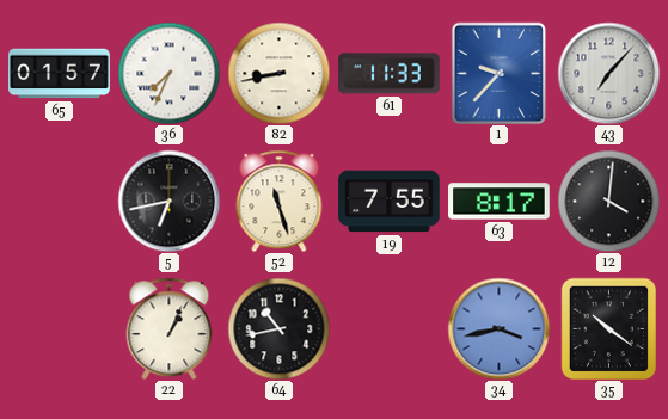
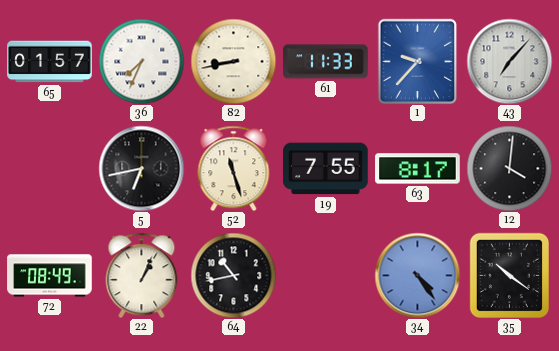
72: none -> 08:49 (50, 276)
34: 3:43 -> 4:24 (417, 275)
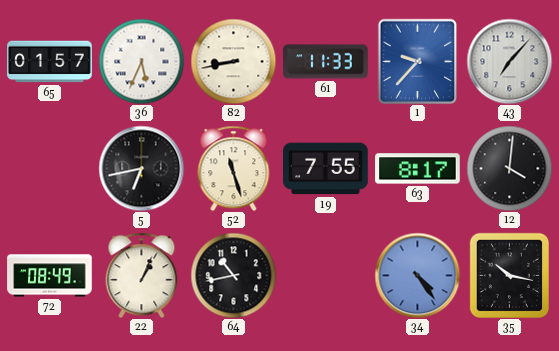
36: 7:34 -> 5:34 (141, 61)
35: 10:21 -> 10:17 (509, 275)
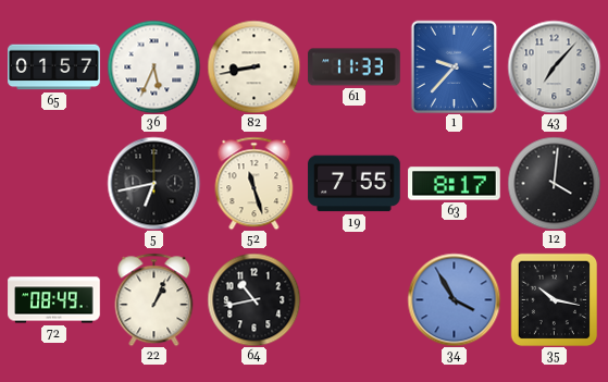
34: 4:24 -> 3:55 (454, 299)
